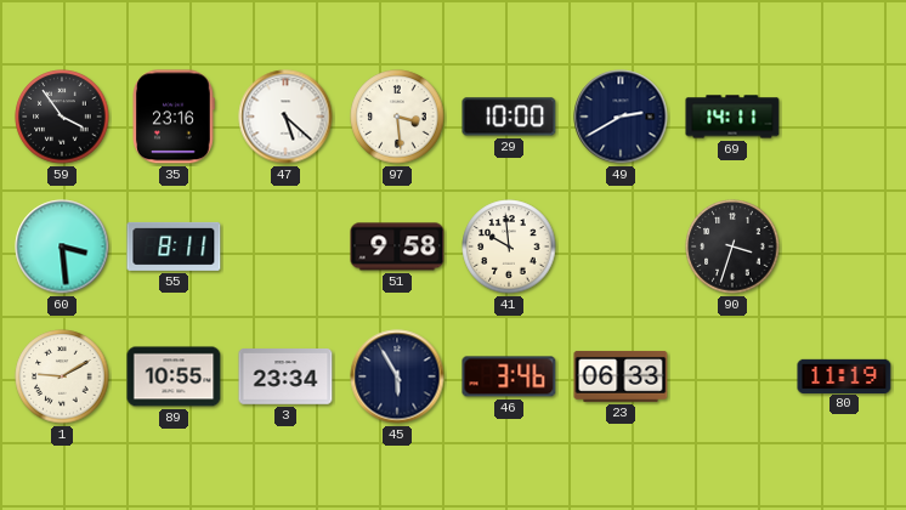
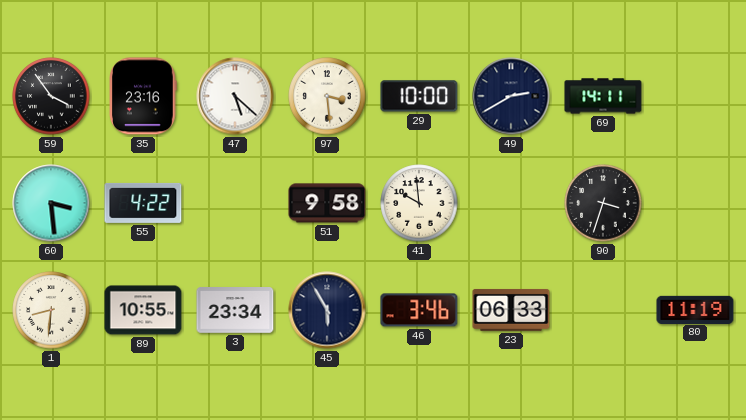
55: 8:11 -> 4:22 (143, 203)
1: 9:10 -> 8:31 (51, 310)
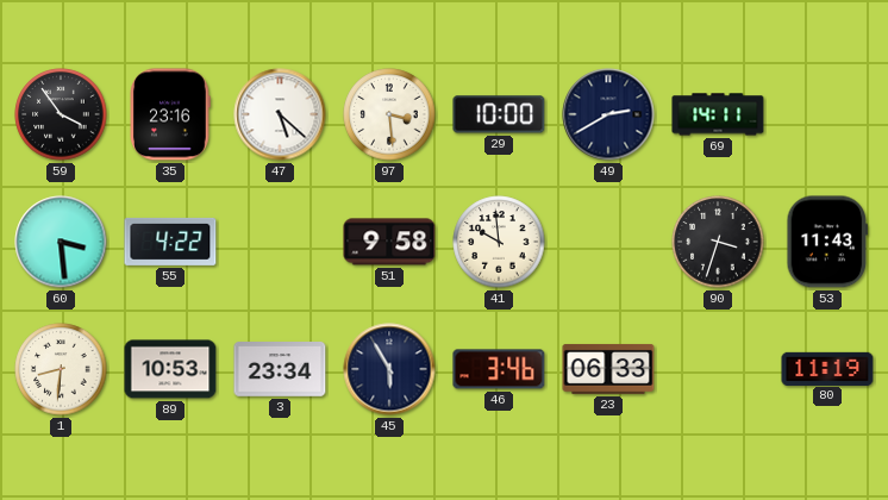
53: none -> 11:43 (827, 242)
89: 10:55 -> 10:53 (170, 369)
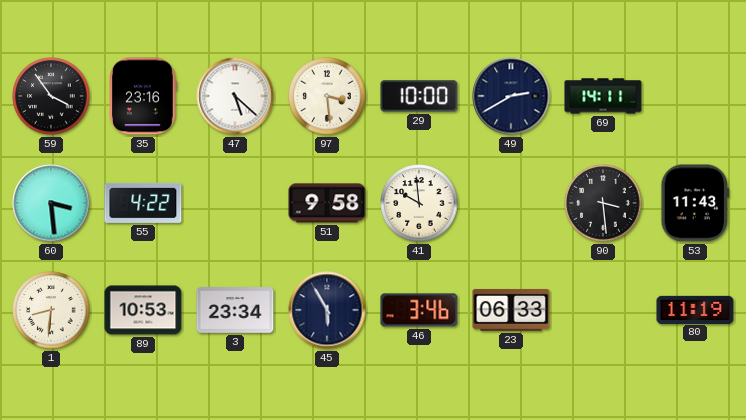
90: 3:33 -> 3:29 (603, 203)
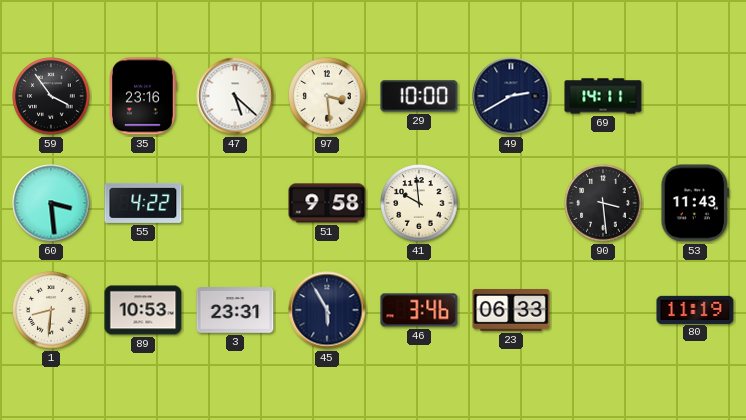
3: 23:34 -> 23:31 (235, 310)
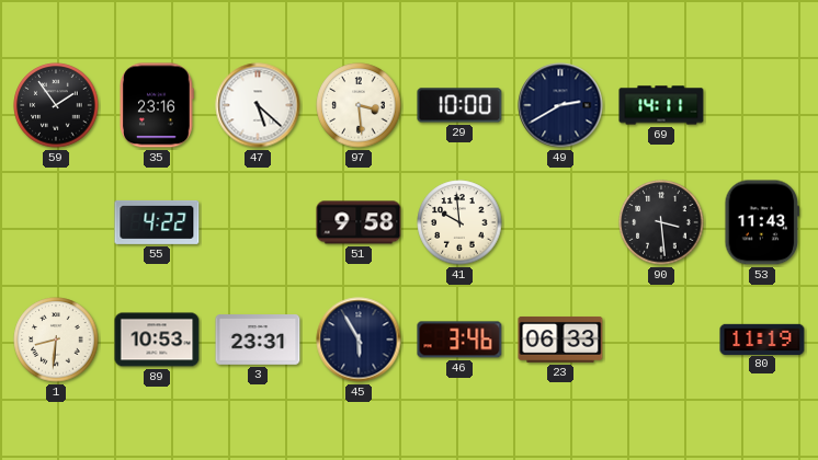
59: 3:54 -> 1:54 (56, 105)
60: 3:29 -> none (51, 203)
